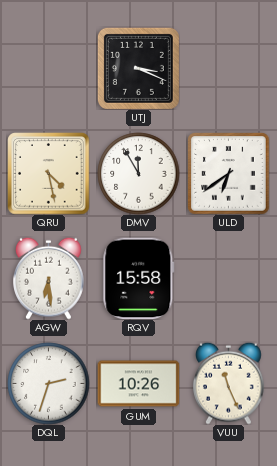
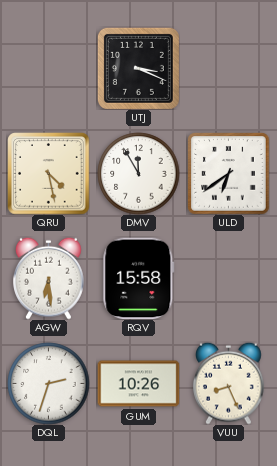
VUU: 11:26 -> 8:26 (229, 383)
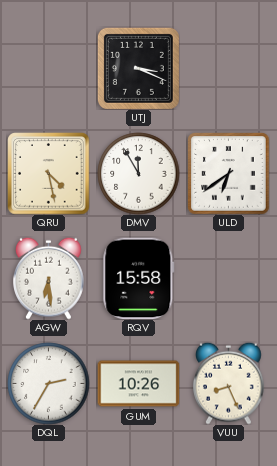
DQL: 2:33 -> 2:35 (48, 383)
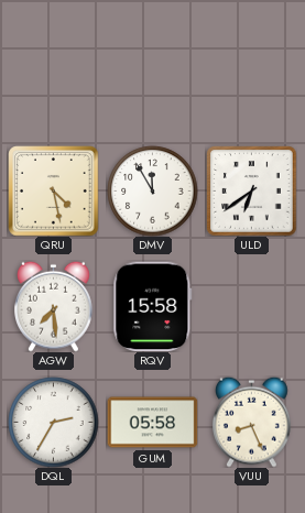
UTJ: 3:19 -> none (138, 68)
AGW: 6:29 -> 7:29 (54, 306)
GUM: 10:26 -> 05:58 (152, 423)
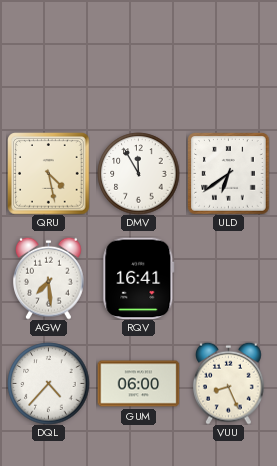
RQV: 15:58 -> 16:41 (139, 278)
DQL: 2:35 -> 4:37 (48, 383)
GUM: 05:58 -> 06:00 (138, 384)
